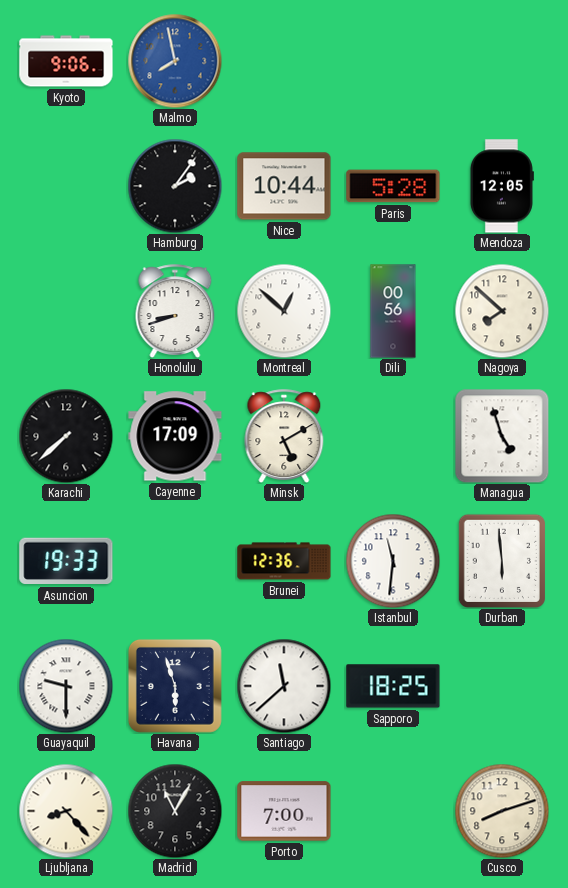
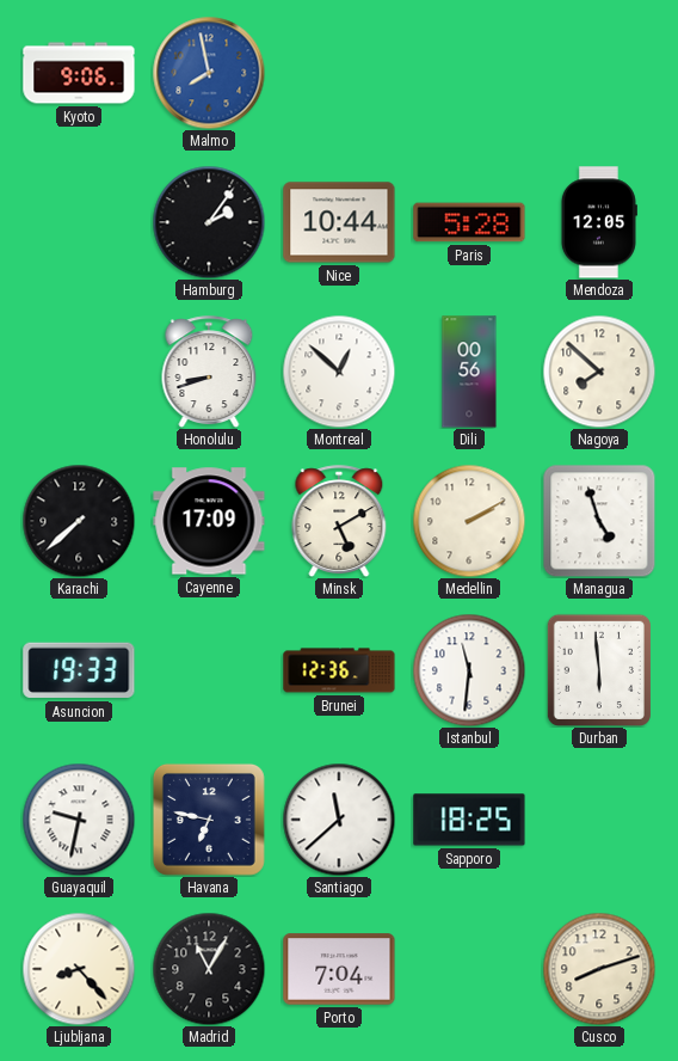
Medellin: none -> 2:10 (469, 521)
Guayaquil: 9:30 -> 9:32 (79, 820)
Havana: 5:57 -> 6:47 (209, 820)
Porto: 7:00 -> 7:04 (339, 969)
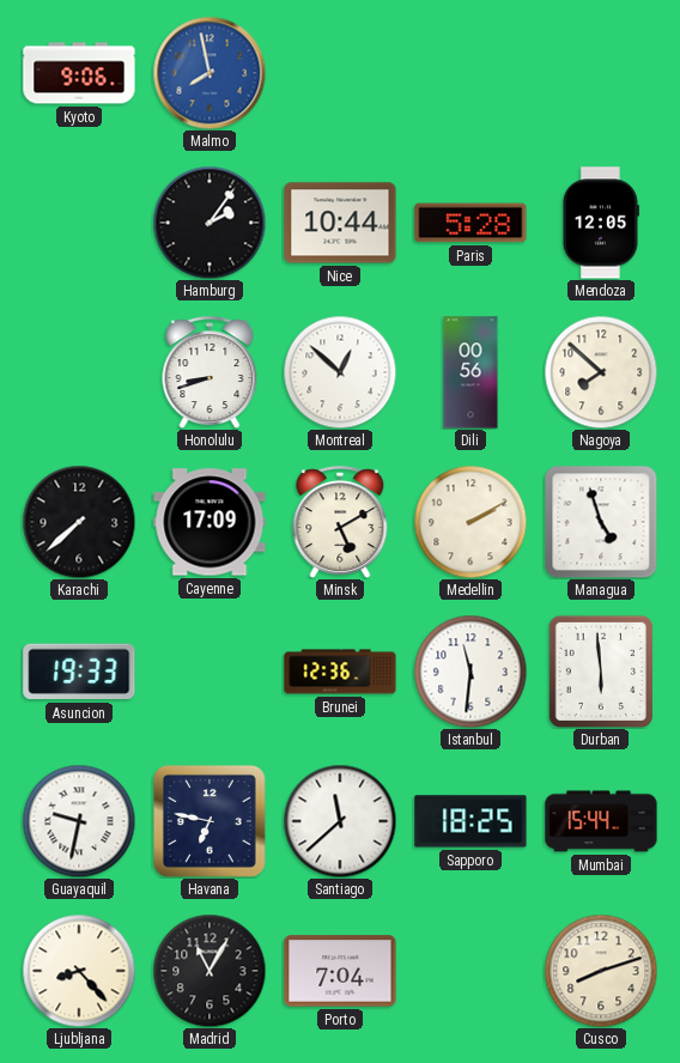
Mumbai: none -> 15:44 (601, 821)
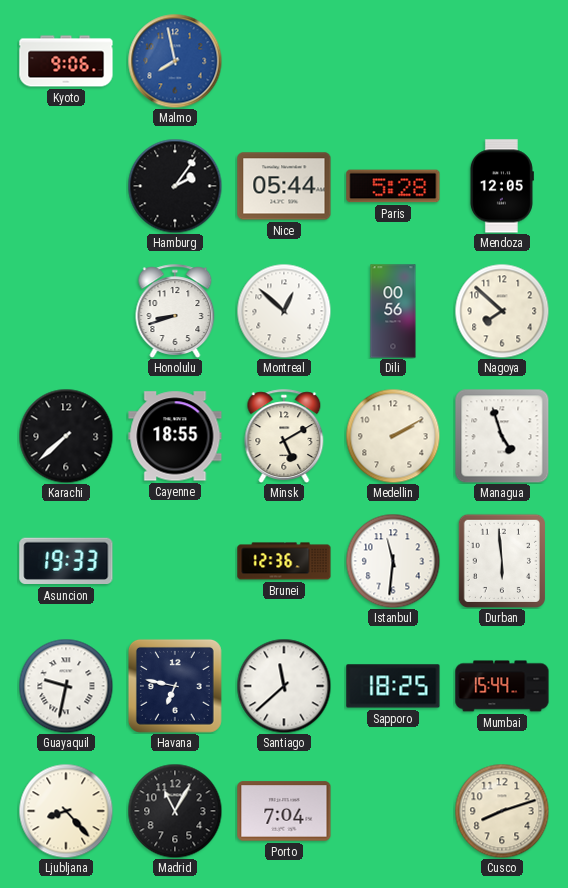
Nice: 10:44 -> 05:44 (284, 186)
Cayenne: 17:09 -> 18:55 (175, 436)
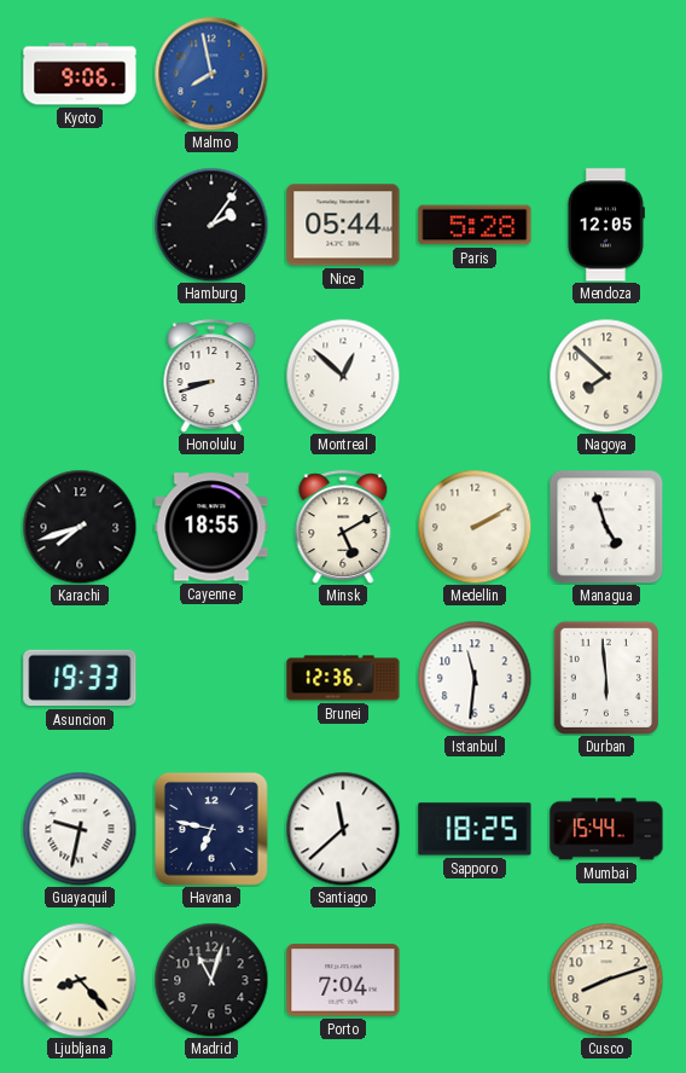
Dili: 00:56 -> none (393, 311)
Karachi: 7:38 -> 7:42 (80, 527)
Madrid: 11:05 -> 11:03 (211, 980)
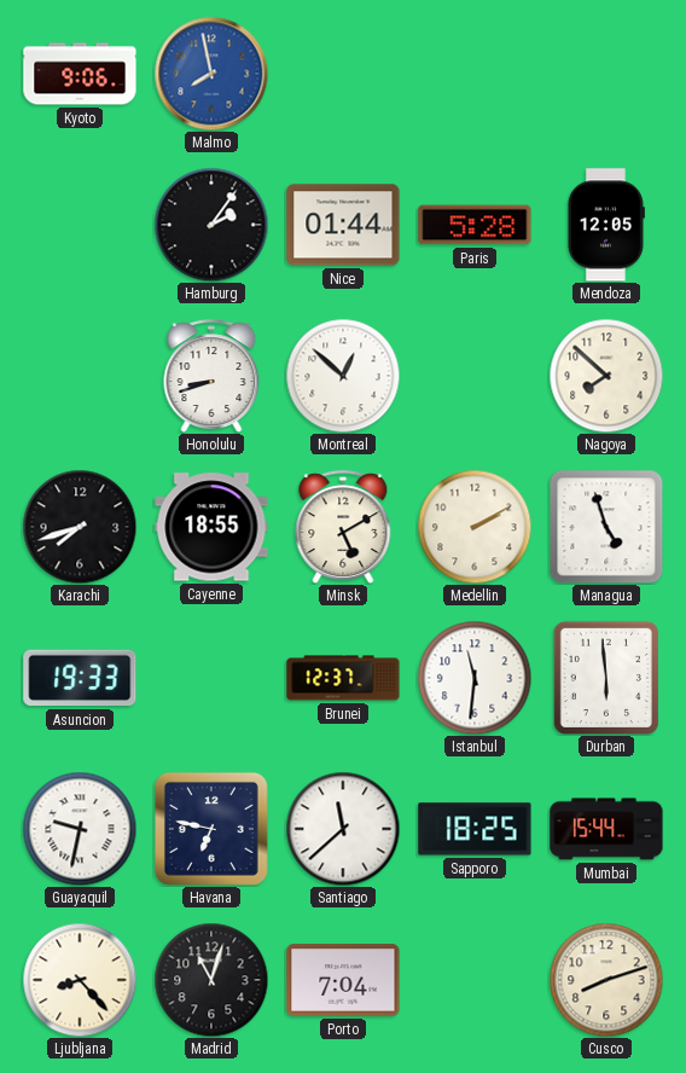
Nice: 05:44 -> 01:44 (343, 225)
Brunei: 12:36 -> 12:37 (343, 678)
